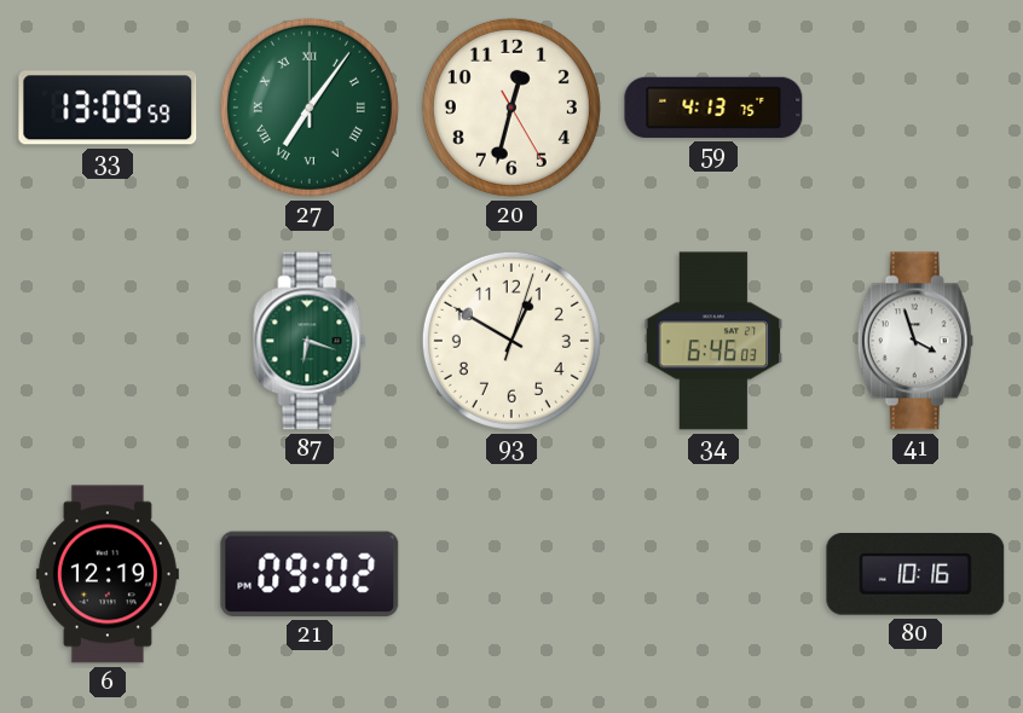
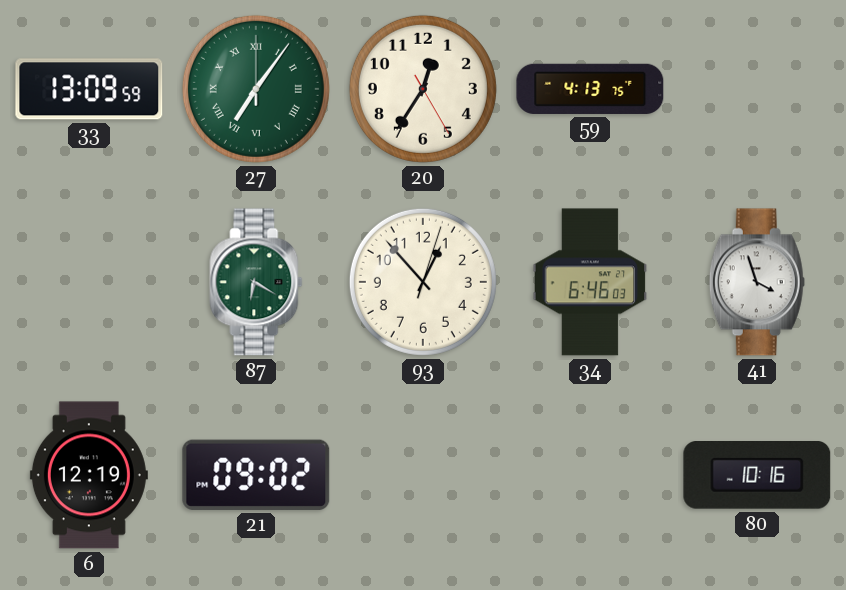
20: 12:32 -> 12:35 (423, 89)
87: 6:18 -> 6:20 (256, 282)
93: 12:50 -> 12:53 (423, 282)
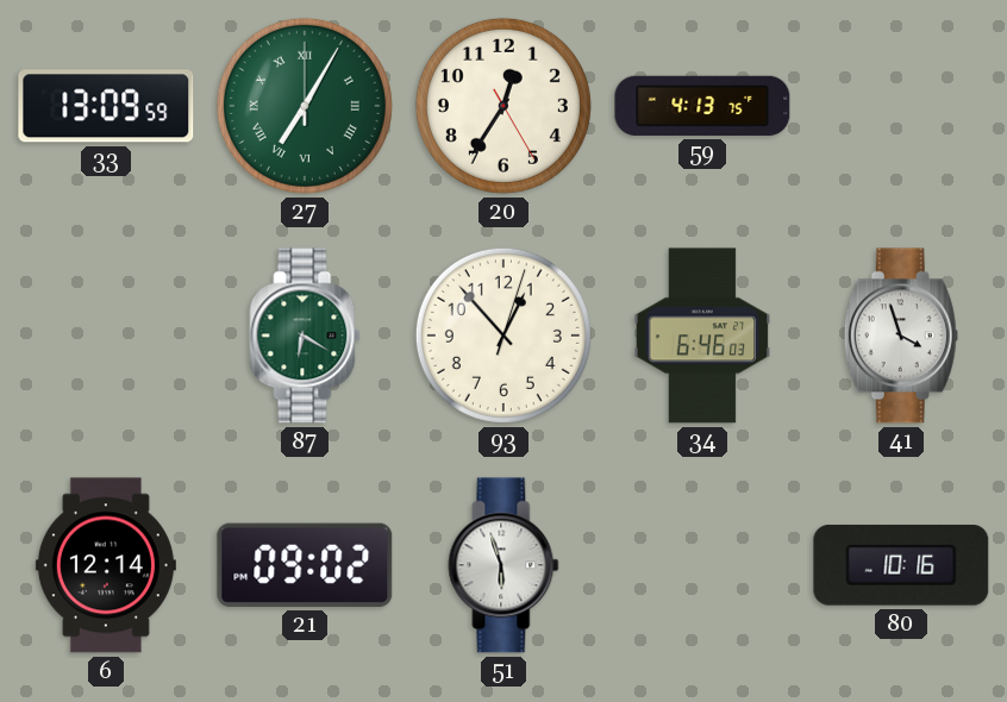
27: 7:06 -> 7:05 (305, 106)
6: 12:19 -> 12:14 (106, 565)
51: none -> 5:57 (504, 565)
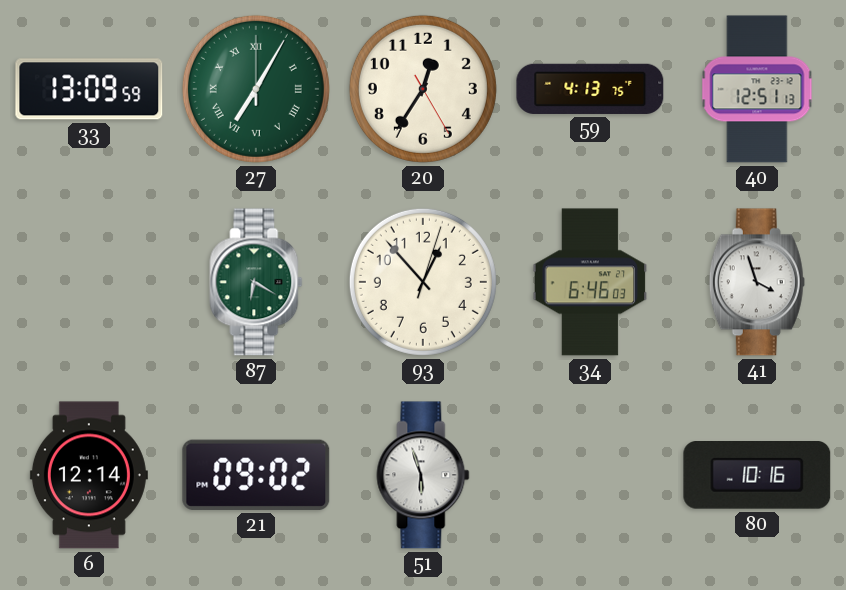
40: none -> 12:51 (757, 89)
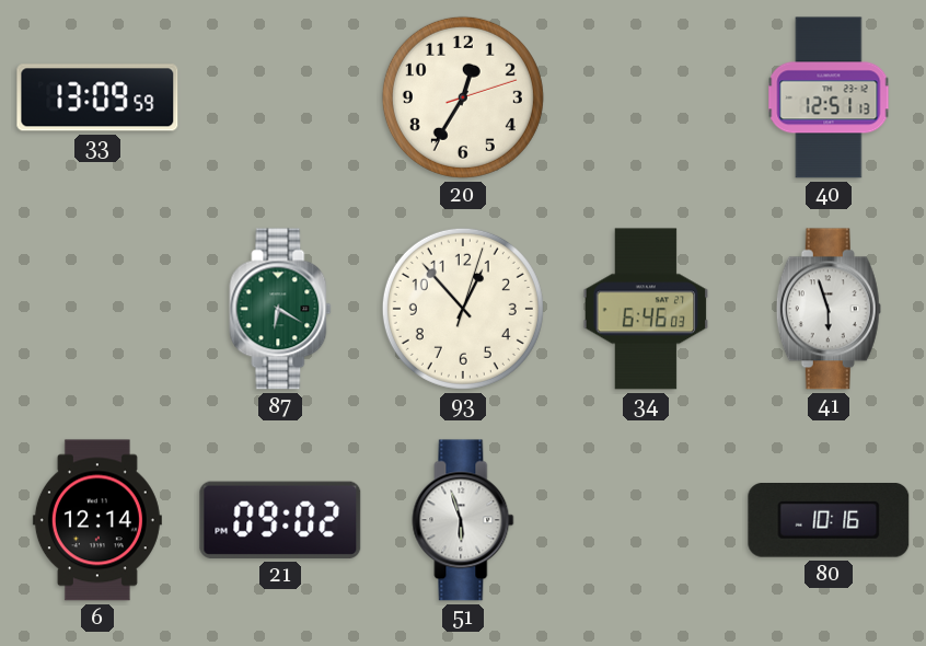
27: 7:05 -> none (256, 89)
20: 12:35:25 -> 12:35:12 (463, 97)
59: 4:13 -> none (590, 89)
41: 3:57 -> 5:57 (829, 309)
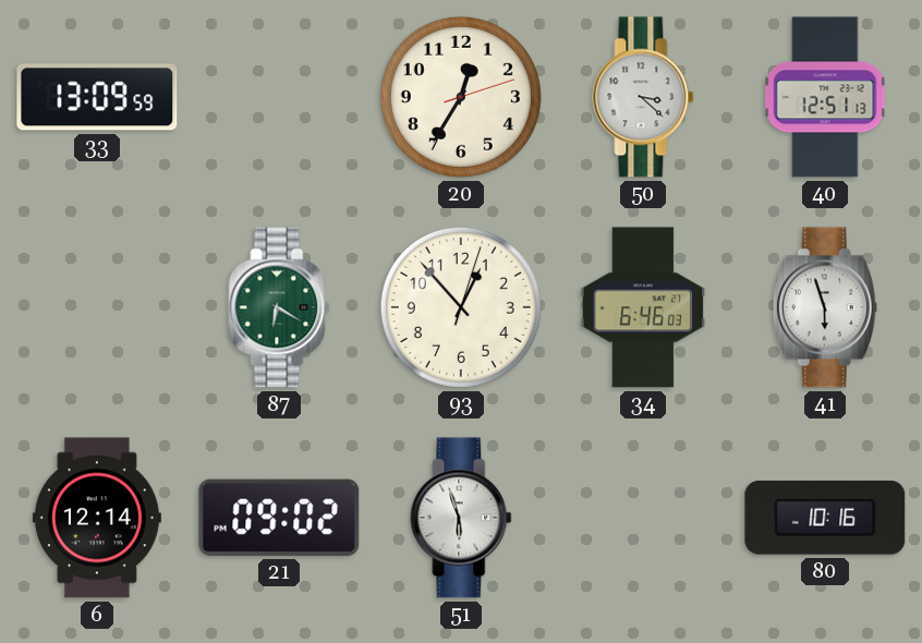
50: none -> 3:22 (643, 97)
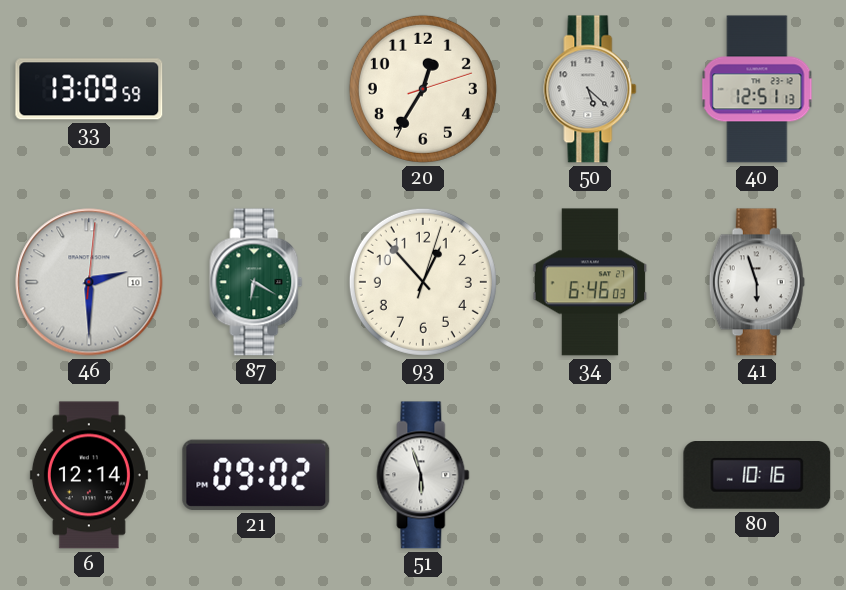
50: 3:22 -> 5:22 (590, 89)
46: none -> 2:30 (89, 282)
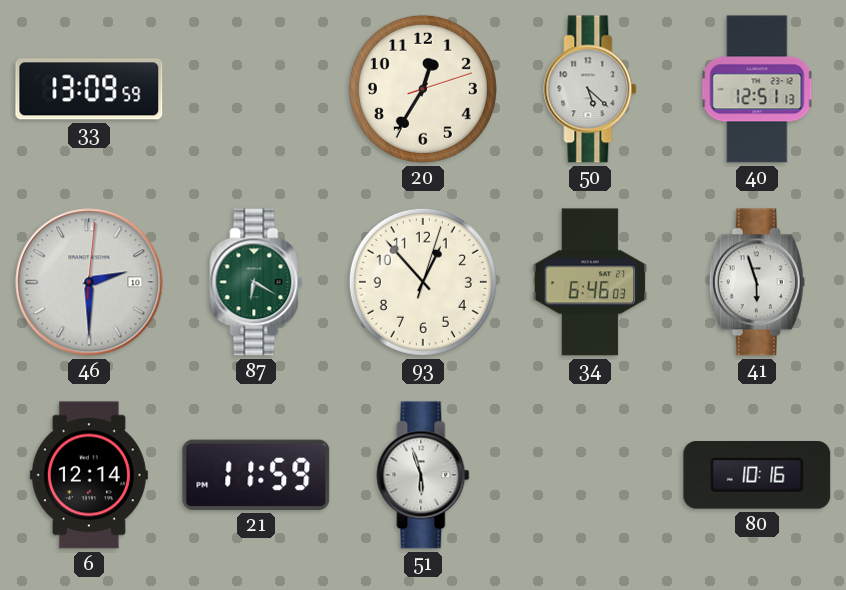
21: 09:02 -> 11:59 (256, 475)
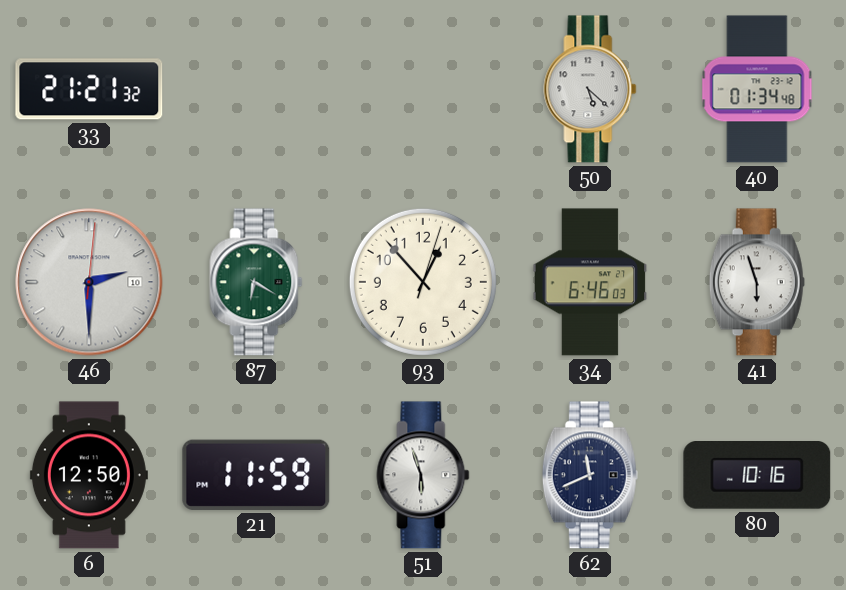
33: 13:09 -> 21:21 (89, 89)
20: 12:35 -> none (423, 89)
40: 12:51 -> 01:34 (757, 89)
6: 12:14 -> 12:50 (89, 475)
62: none -> 11:41 (590, 475)
